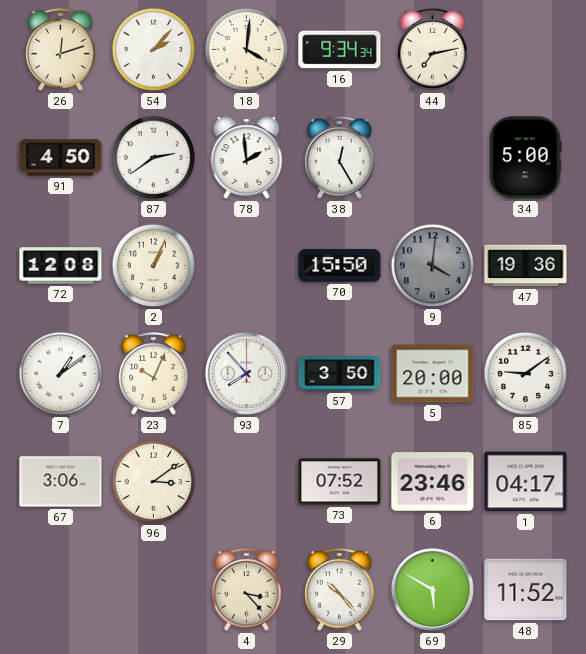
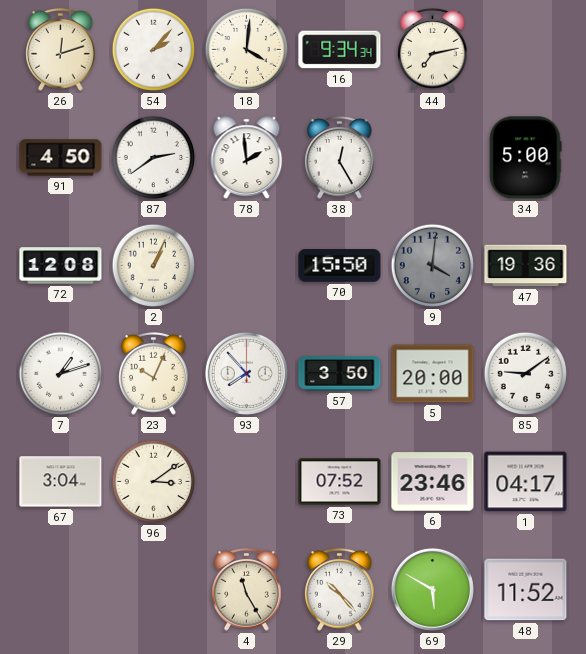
7: 1:09 -> 1:12 (61, 374)
67: 3:06 -> 3:04 (61, 482)
4: 3:23 -> 11:25 (247, 590)
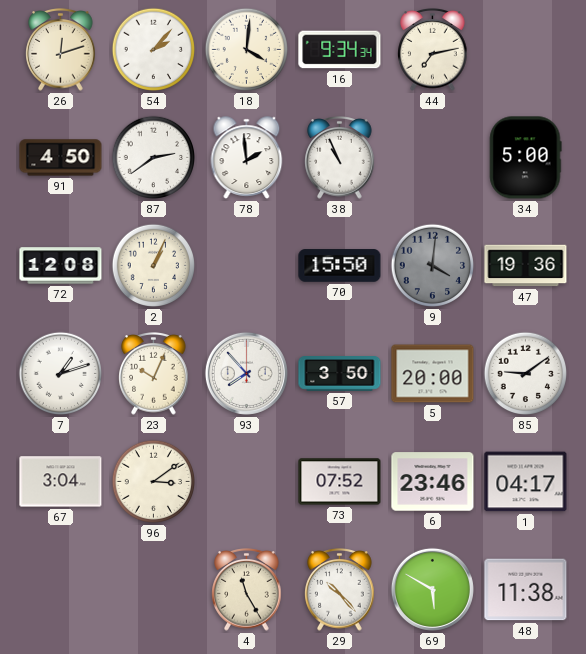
38: 12:25 -> 10:56 (340, 158)
48: 11:52 -> 11:38 (526, 590)
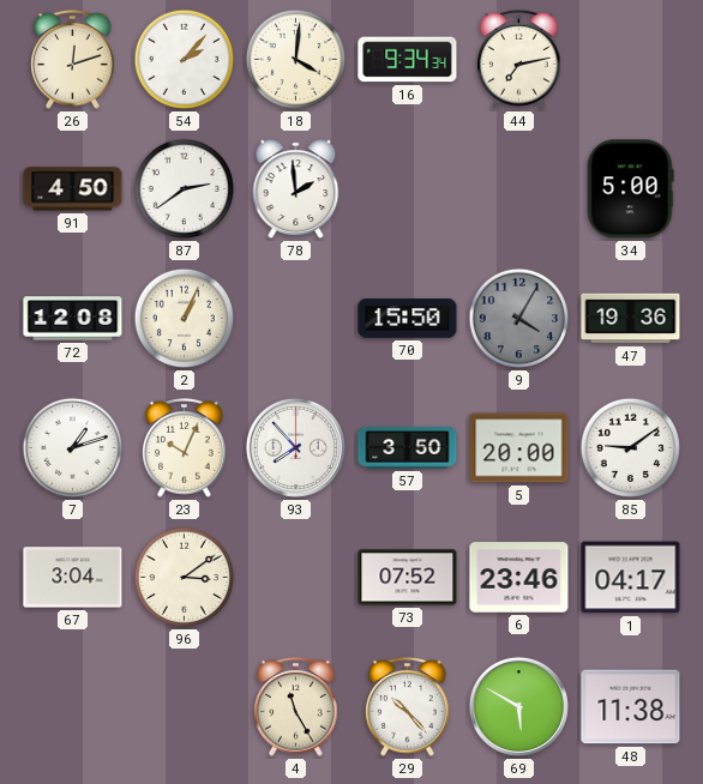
38: 10:56 -> none (340, 158)
9: 4:01 -> 4:05 (519, 319)
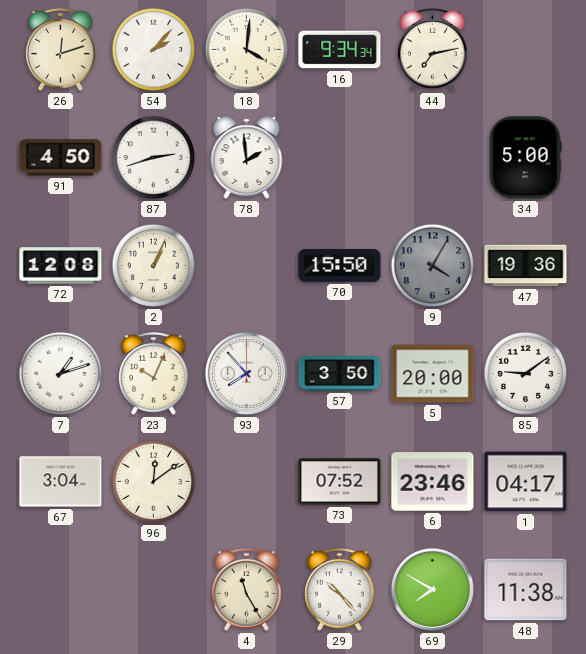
87: 2:39 -> 2:42 (154, 158)
96: 3:09 -> 12:09 (154, 482)
69: 5:50 -> 7:50 (432, 589)
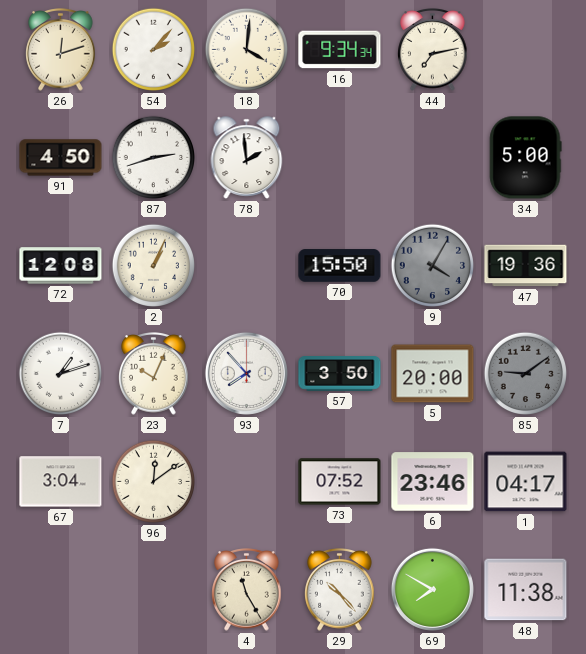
85 dial: white -> grey (526, 374)
